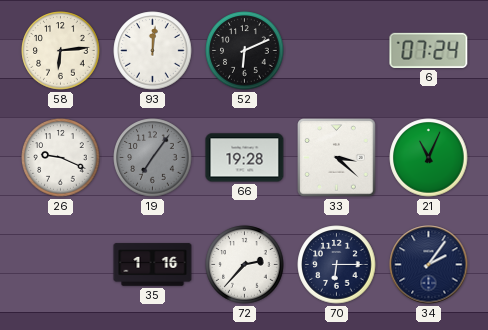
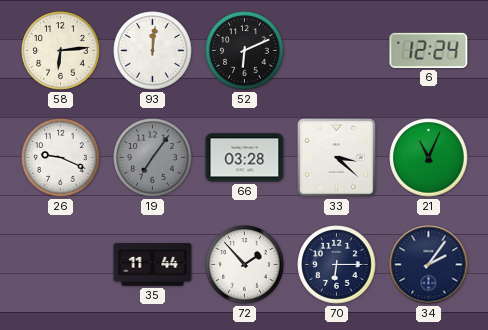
6: 07:24 -> 12:24 (429, 50)
66: 19:28 -> 03:28 (245, 158)
35: 1:16 -> 11:44 (153, 265)
72: 2:37 -> 1:53 (245, 265)
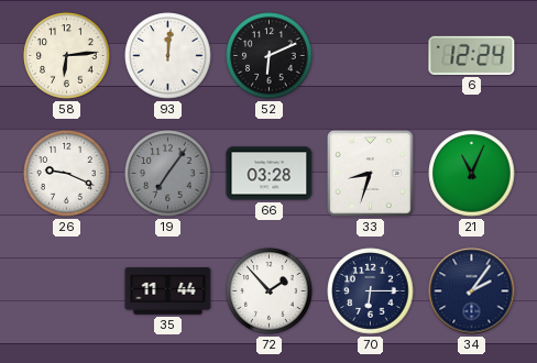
33: 3:22 -> 8:33 (371, 174)
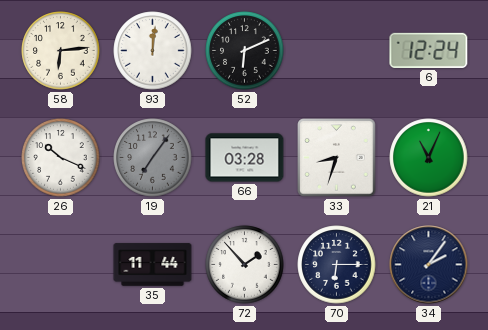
26: 9:19 -> 10:19 (61, 158)
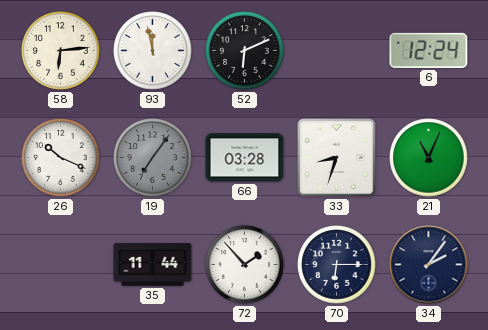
93: 12:01 -> 11:58 (153, 51)
